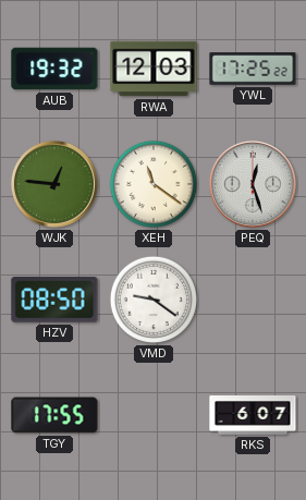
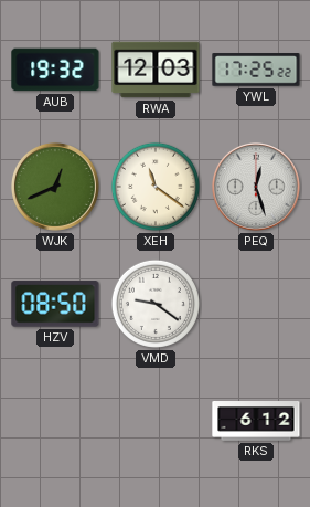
WJK: 12:46 -> 12:41 (55, 187)
TGY: 17:55 -> none (54, 415)
RKS: 6:07 -> 6:12 (256, 422)
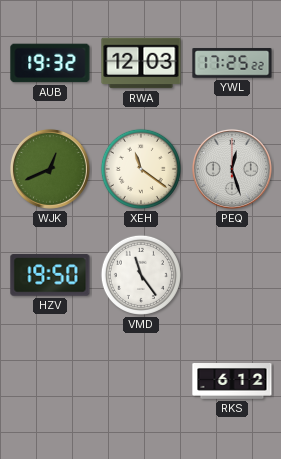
HZV: 08:50 -> 19:50 (50, 275)
VMD: 9:21 -> 11:24 (141, 275)
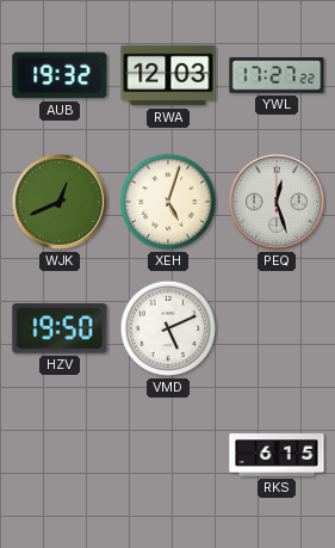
YWL: 17:25 -> 17:27 (277, 75)
XEH: 11:21 -> 5:03 (168, 202)
VMD: 11:24 -> 5:11 (168, 328)
RKS: 6:12 -> 6:15 (277, 456)
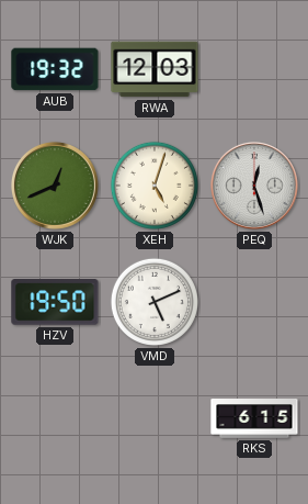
YWL: 17:27 -> none (277, 75)
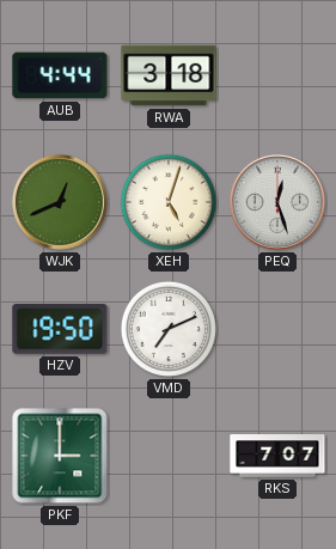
AUB: 19:32 -> 4:44 (60, 75)
RWA: 12:03 -> 3:18 (169, 75)
VMD: 5:11 -> 7:11 (169, 329)
PKF: none -> 3:00 (60, 456)
RKS: 6:15 -> 7:07 (277, 457)
